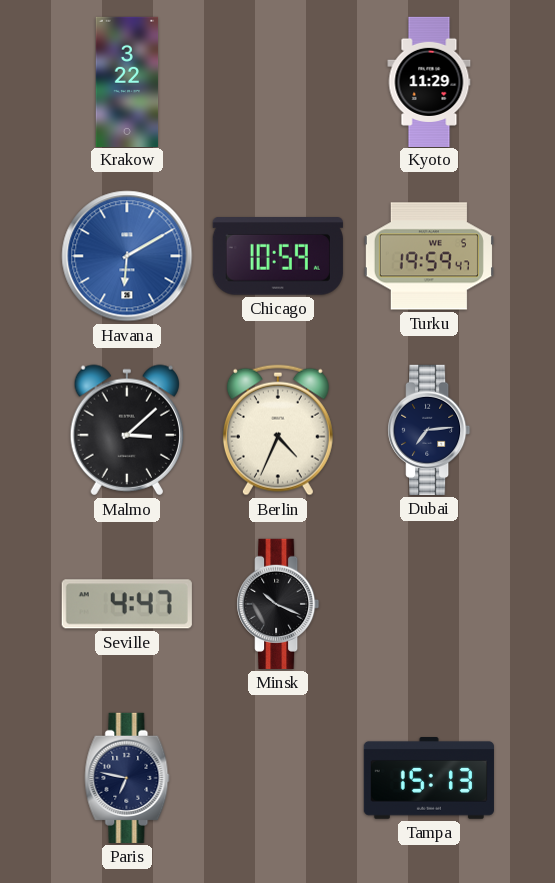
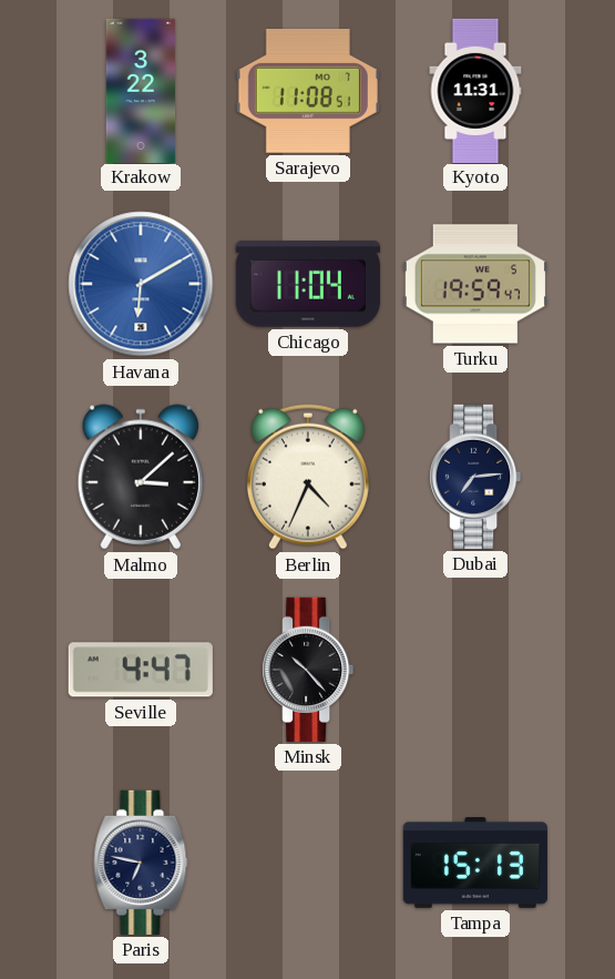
Sarajevo: none -> 11:08 (308, 91)
Kyoto: 11:29 -> 11:31 (475, 90)
Chicago: 10:59 -> 11:04 (308, 284)
Minsk: 10:19 -> 10:23 (308, 670)
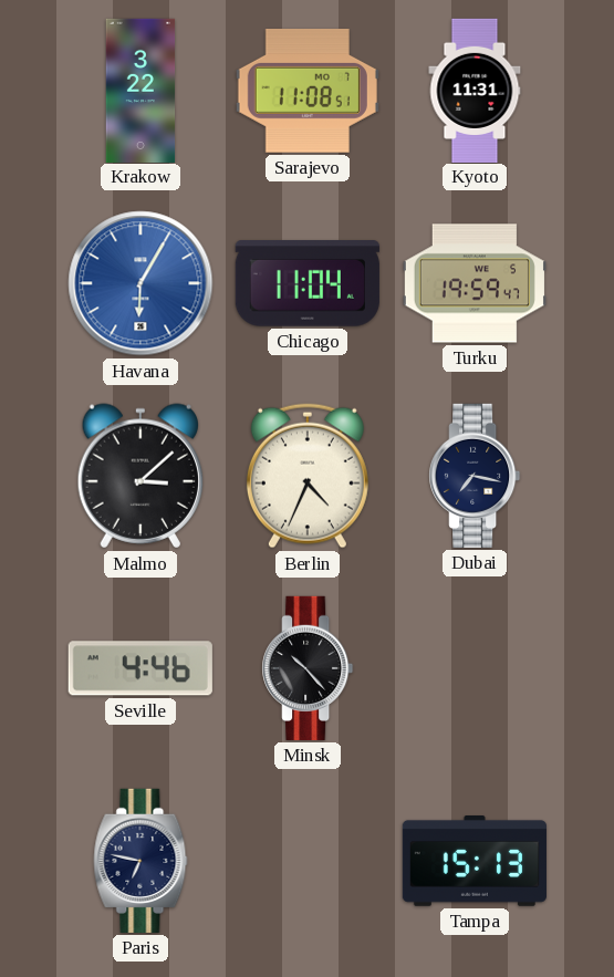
Havana: 6:10 -> 6:05 (141, 283)
Dubai: 7:14 -> 7:17 (475, 476)
Seville: 4:47 -> 4:46 (141, 668)
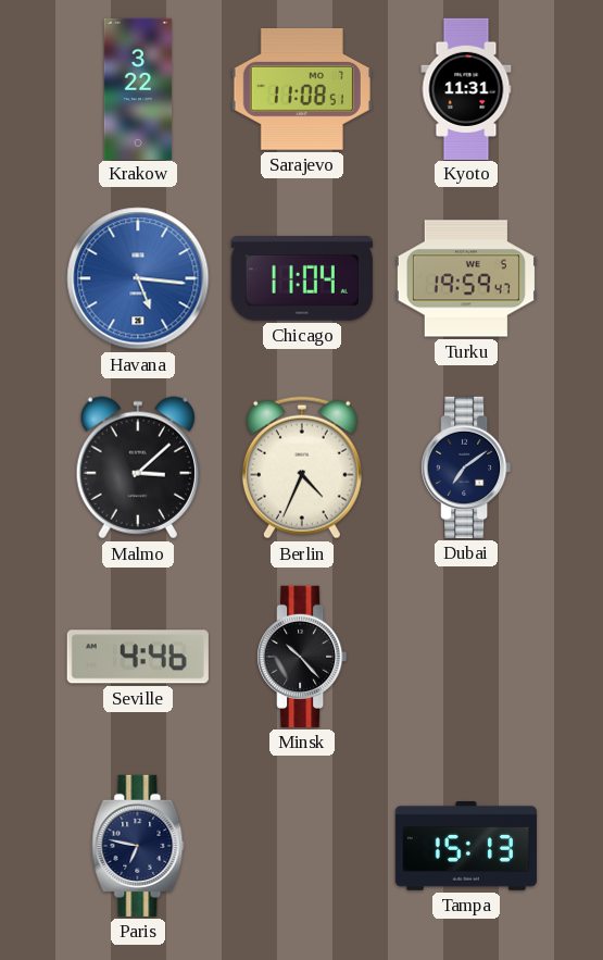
Havana: 6:05 -> 5:16 (138, 278)
Dubai: 7:17 -> 7:09 (466, 467)
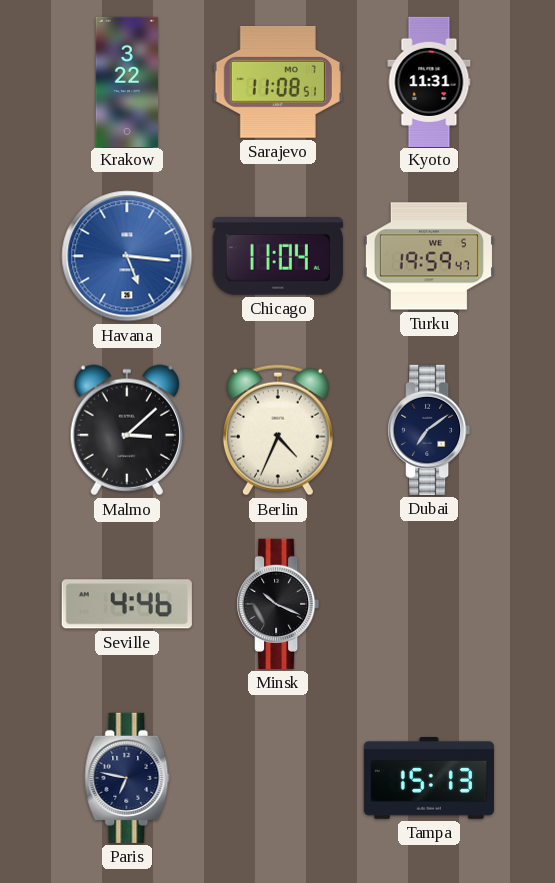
Minsk: 10:23 -> 10:19 (278, 604)
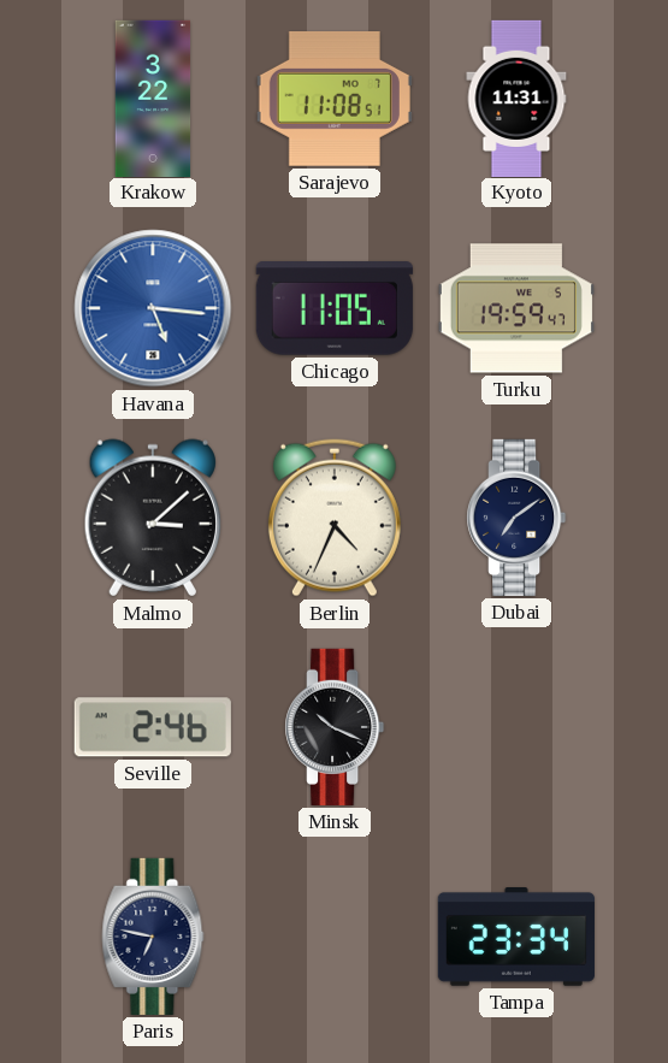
Chicago: 11:04 -> 11:05 (335, 308)
Seville: 4:46 -> 2:46 (153, 727)
Tampa: 15:13 -> 23:34 (516, 938)
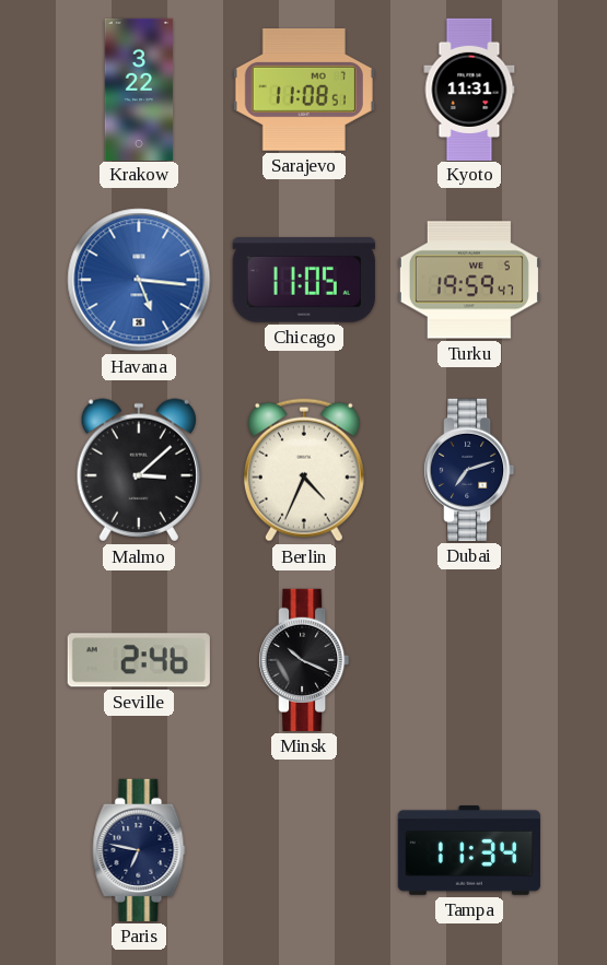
Dubai: 7:09 -> 7:12 (469, 470)
Tampa: 23:34 -> 11:34 (469, 851)
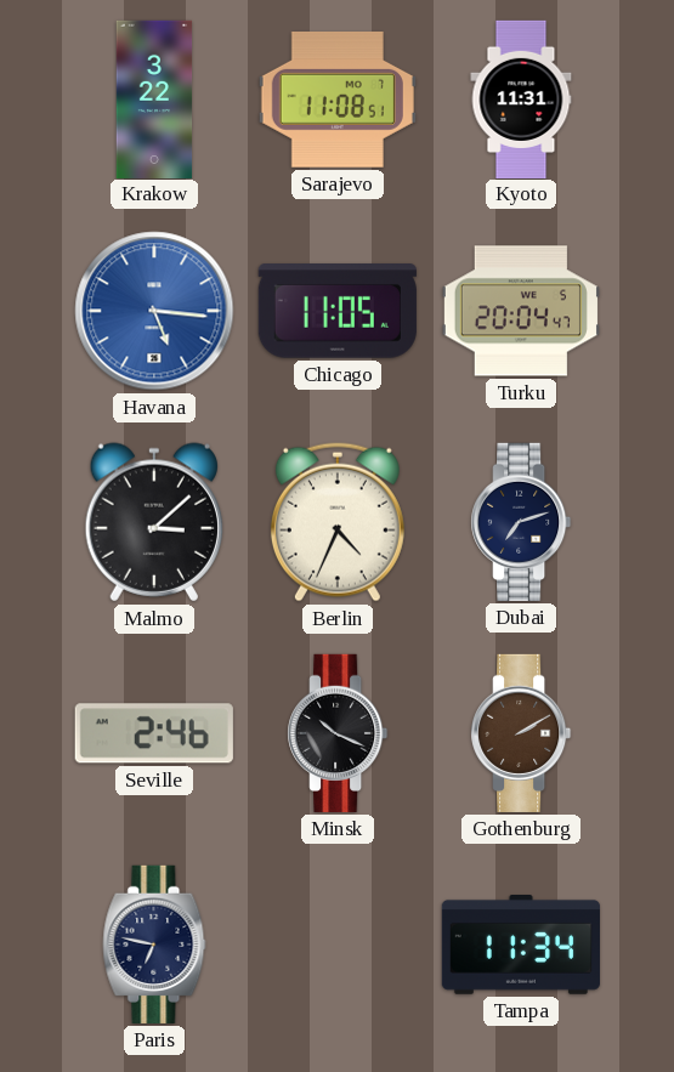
Turku: 19:59 -> 20:04 (521, 311)
Gothenburg: none -> 2:10 (521, 733)
